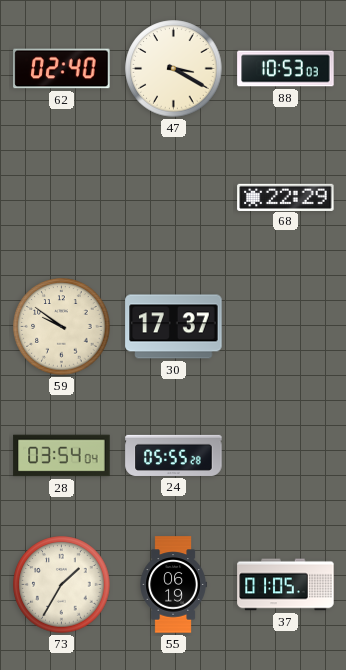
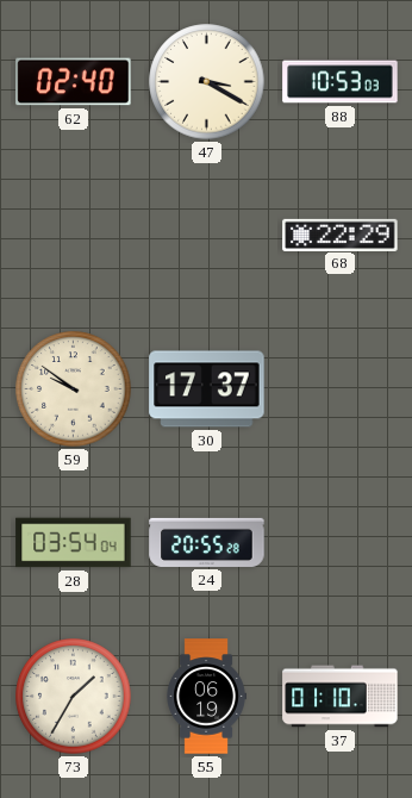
24: 05:55 -> 20:55 (207, 542)
37: 01:05 -> 01:10 (341, 697)
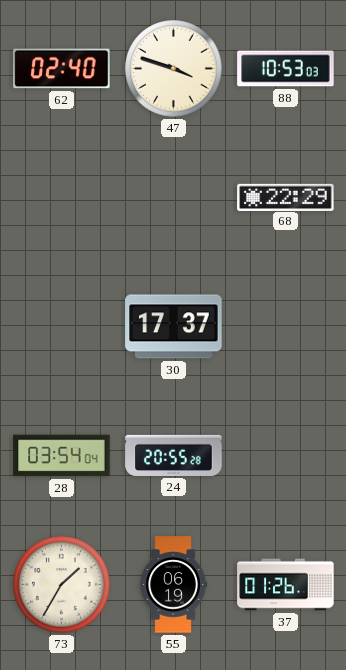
47: 3:20 -> 3:48 (174, 69)
59: 9:51 -> none (74, 389)
37: 01:10 -> 01:26 (286, 585)
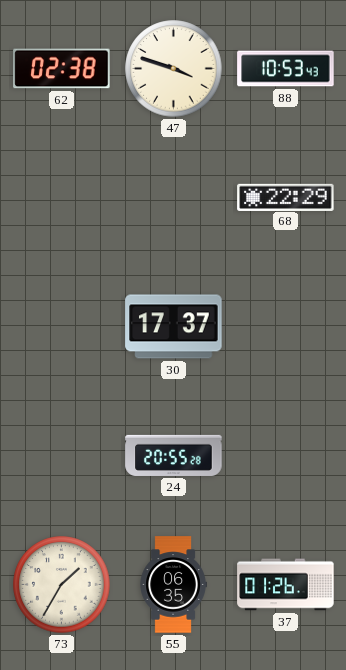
62: 02:40 -> 02:38 (62, 69)
88: 10:53:03 -> 10:53:43 (286, 69)
28: 03:54 -> none (62, 456)
55: 06:19 -> 06:35 (173, 585)
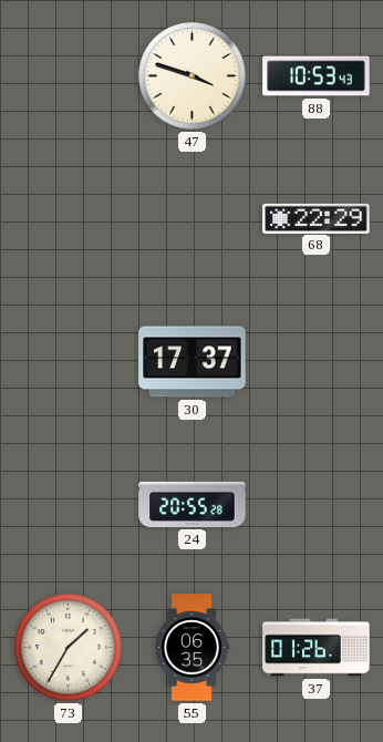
62: 02:38 -> none (62, 69)
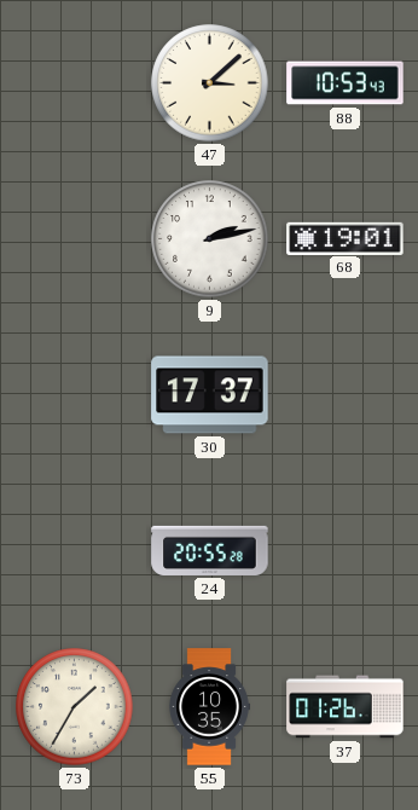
47: 3:48 -> 3:08 (210, 83)
9: none -> 2:13 (210, 239)
68: 22:29 -> 19:01 (346, 238)
55: 06:35 -> 10:35 (209, 707)
